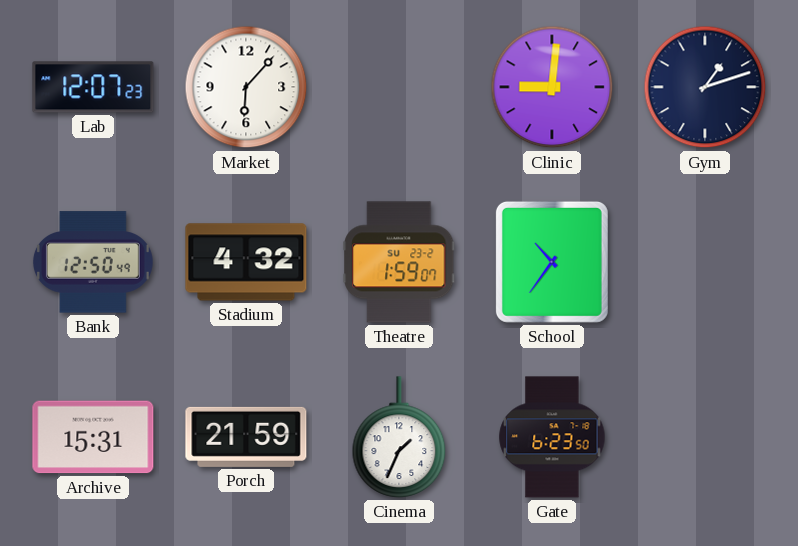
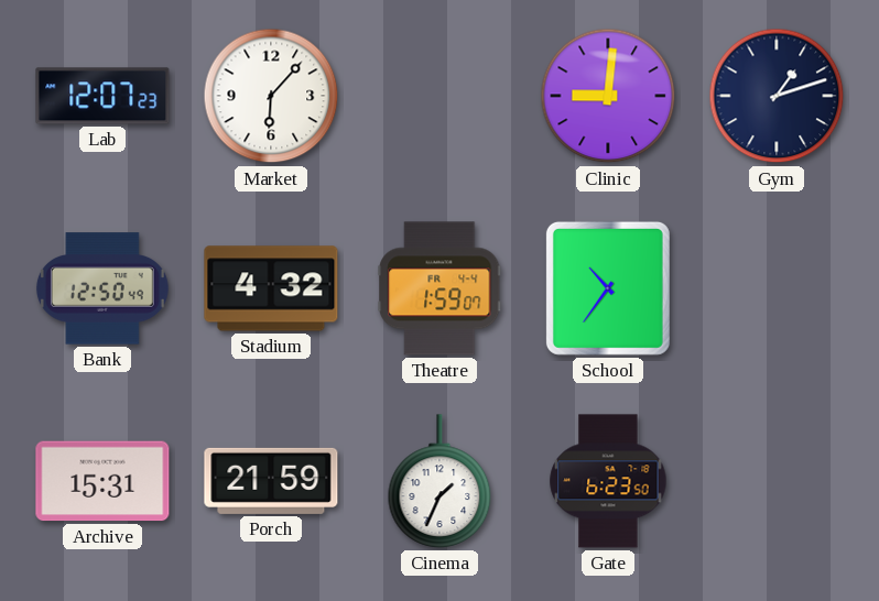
Theatre date: SU 23-2 -> FR 4-4 (439, 288)
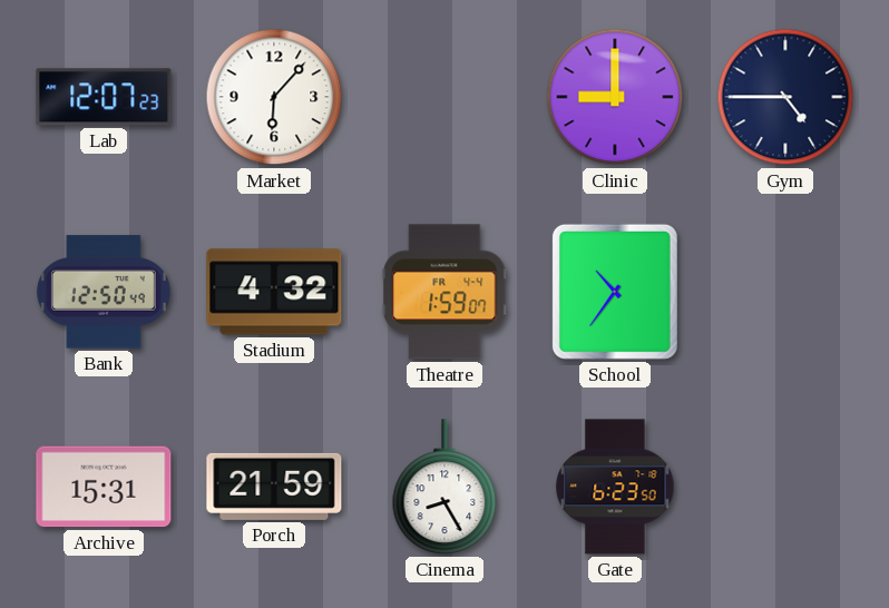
Clinic: 9:01 -> 9:00 (615, 97)
Gym: 1:12 -> 4:45 (785, 97)
Cinema: 1:34 -> 8:25 (444, 487)
